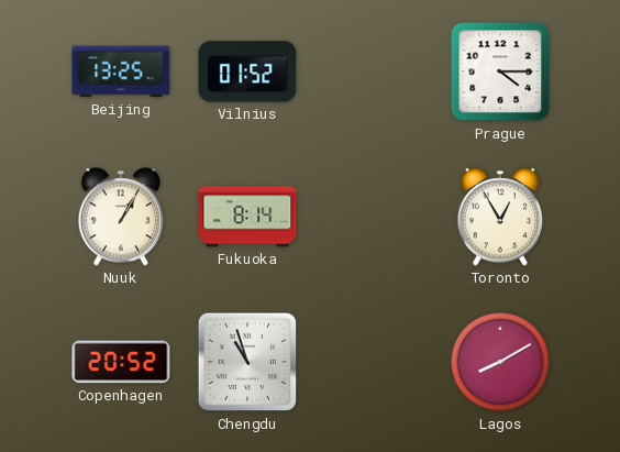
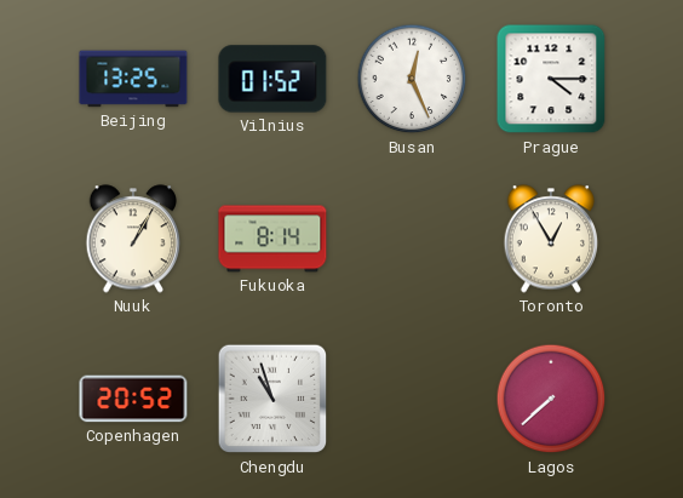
Busan: none -> 12:26 (412, 79)
Lagos: 8:10 -> 7:38 (551, 399)
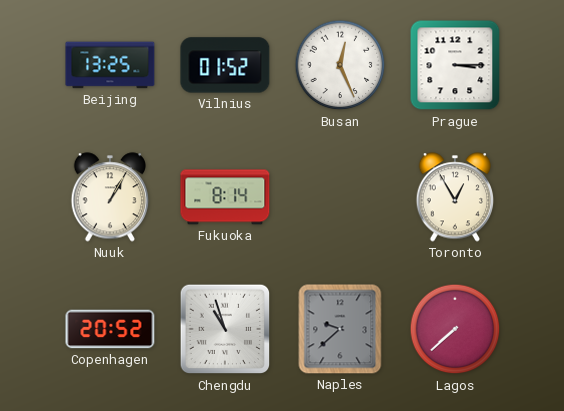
Prague: 4:15 -> 3:15 (455, 65)
Naples: none -> 9:38 (340, 329)
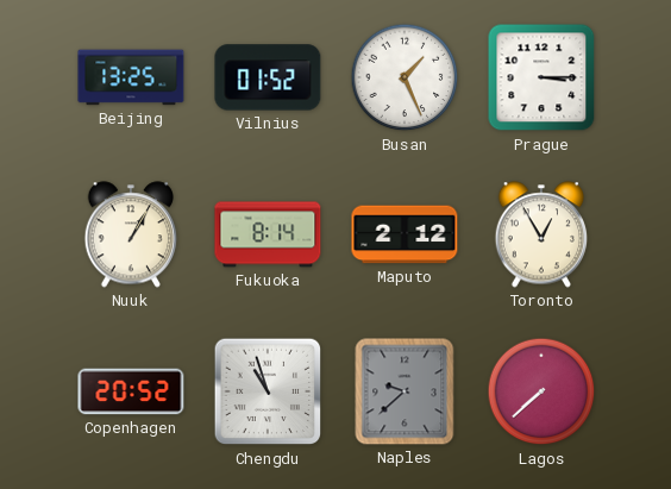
Busan: 12:26 -> 1:26 (405, 77)
Maputo: none -> 2:12 (405, 234)
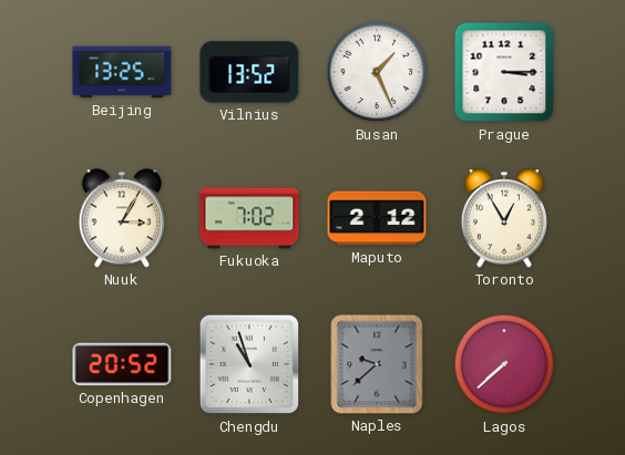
Vilnius: 01:52 -> 13:52 (249, 72)
Nuuk: 1:05 -> 3:05 (122, 218)
Fukuoka: 8:14 -> 7:02 (249, 218)
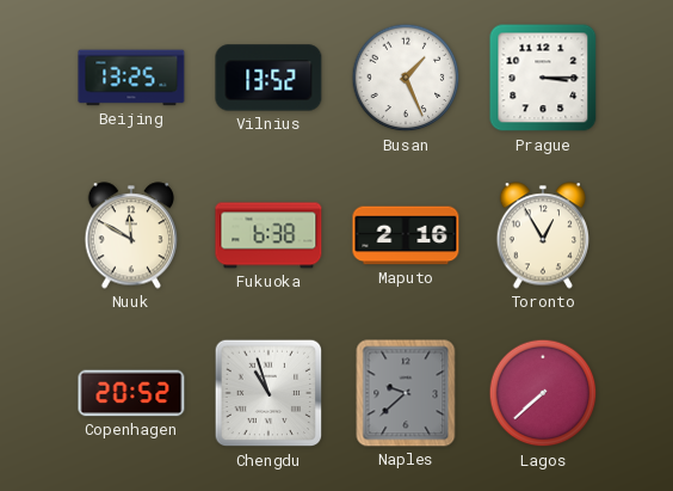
Nuuk: 3:05 -> 11:50 (131, 235)
Fukuoka: 7:02 -> 6:38 (268, 235)
Maputo: 2:12 -> 2:16 (406, 235)
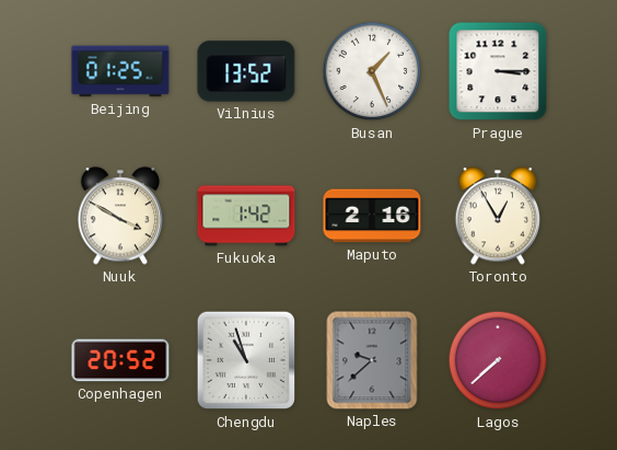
Beijing: 13:25 -> 01:25 (120, 71)
Nuuk: 11:50 -> 3:50 (120, 216)
Fukuoka: 6:38 -> 1:42 (246, 216)
